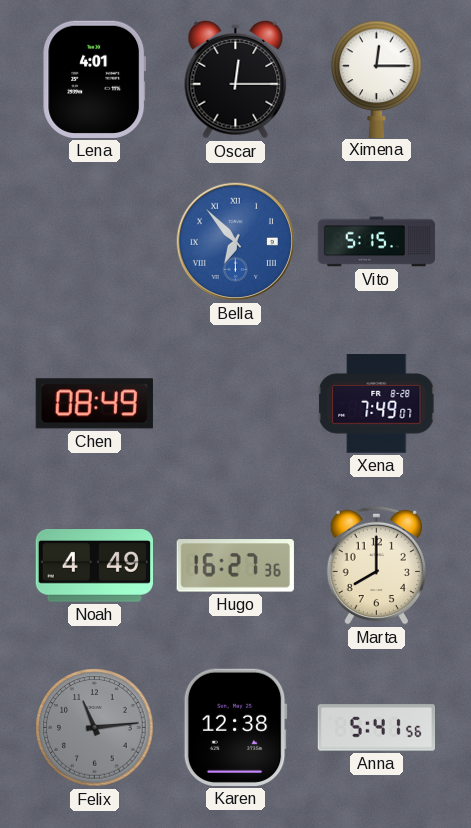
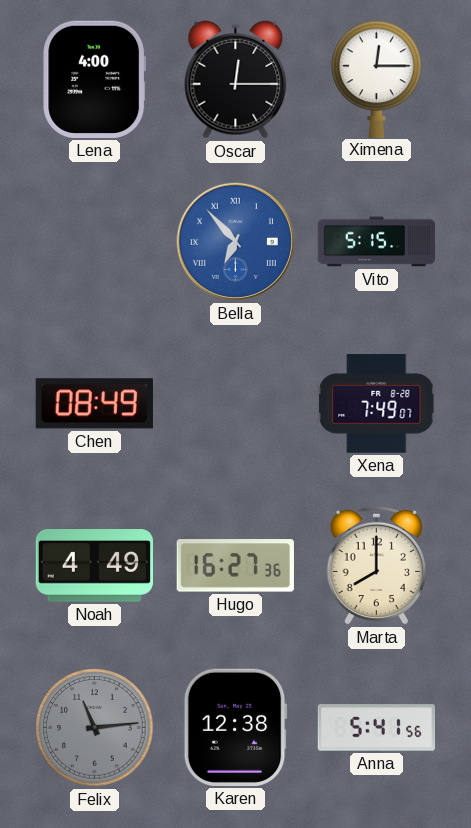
Lena: 4:01 -> 4:00 (95, 79)
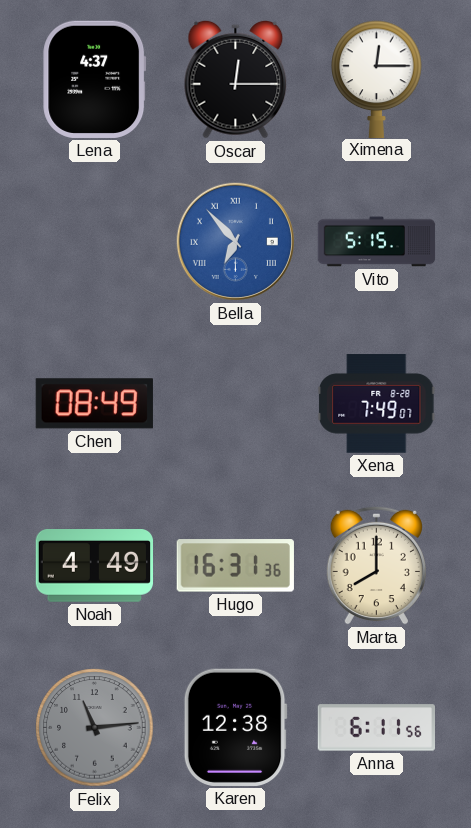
Lena: 4:00 -> 4:37 (95, 79)
Hugo: 16:27 -> 16:31 (235, 566)
Anna: 5:41 -> 6:11 (376, 728)
